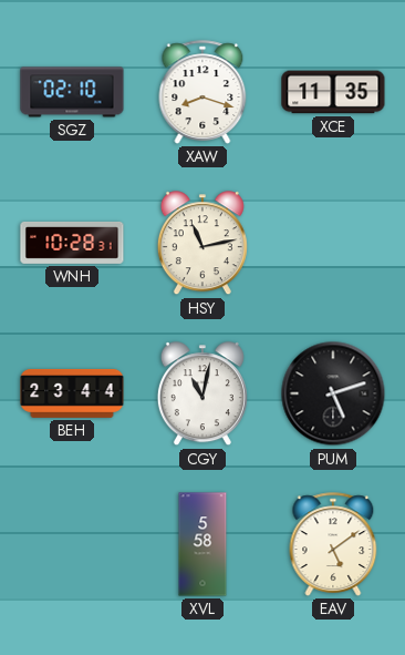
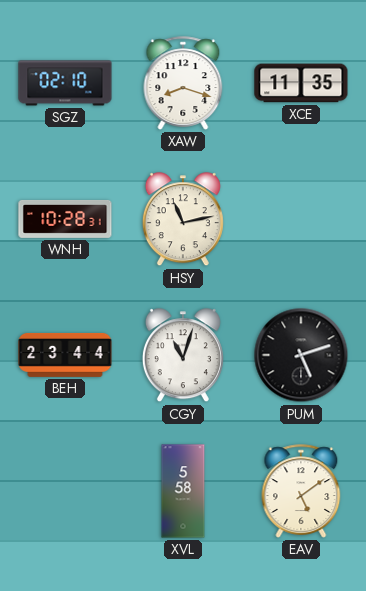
CGY: 11:02 -> 11:03 (183, 356)
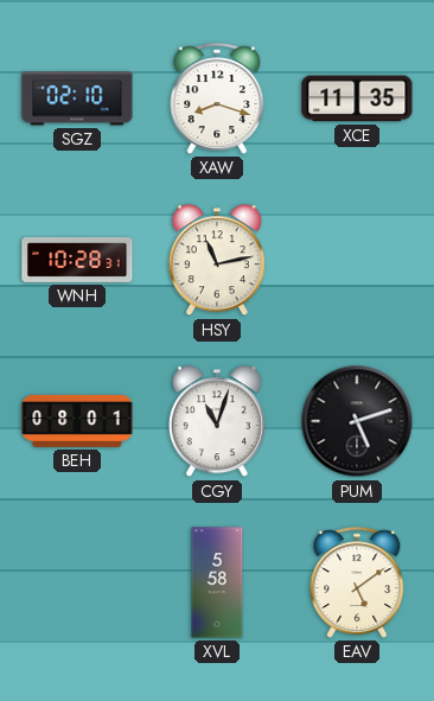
BEH: 23:44 -> 08:01 (77, 421)
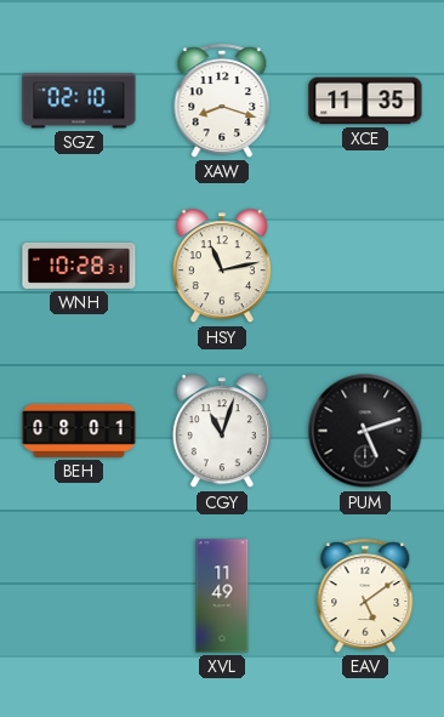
XVL: 5:58 -> 11:49 (222, 596)
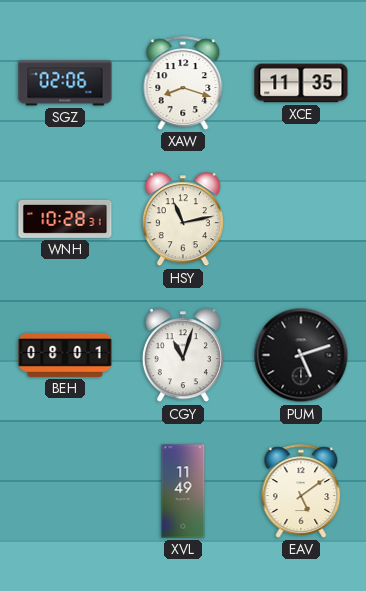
SGZ: 02:10 -> 02:06 (65, 83)
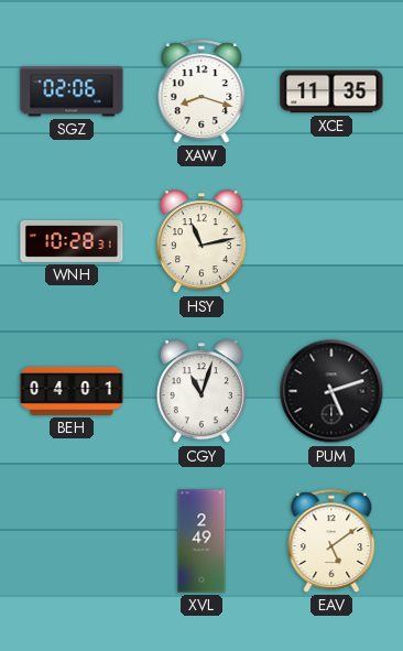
BEH: 08:01 -> 04:01 (72, 391)
XVL: 11:49 -> 2:49 (201, 541)
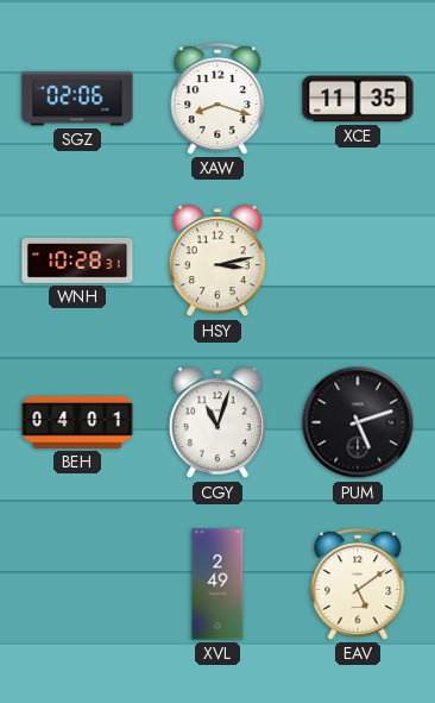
HSY: 11:13 -> 3:13 (218, 262)
